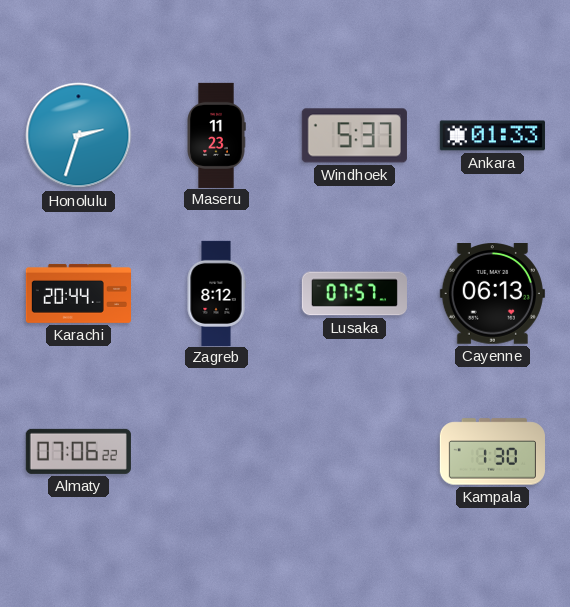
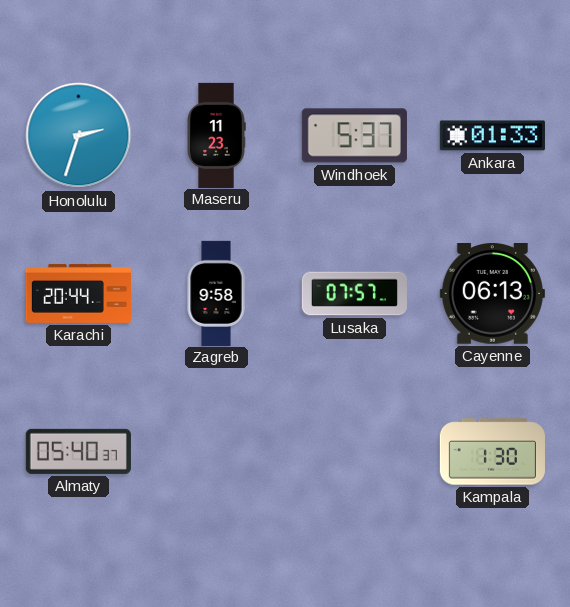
Zagreb: 8:12 -> 9:58 (216, 293)
Almaty: 07:06 -> 05:40 (78, 451)
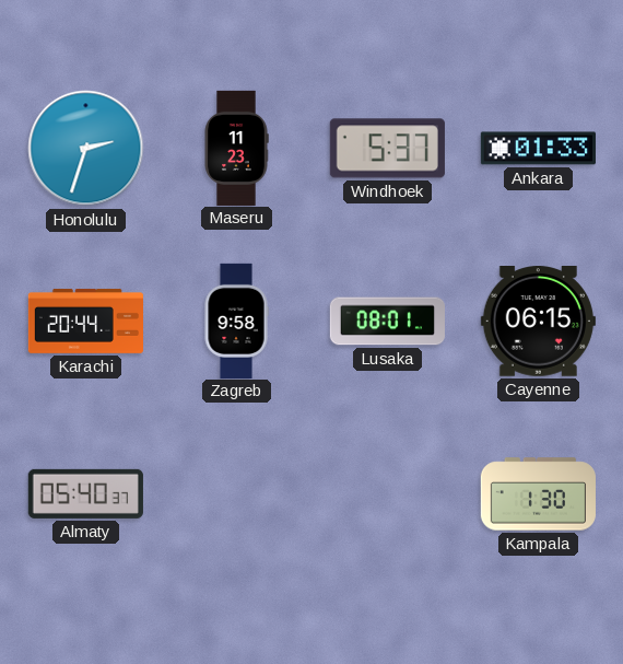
Lusaka: 07:57 -> 08:01 (387, 322)
Cayenne: 06:13 -> 06:15 (538, 322)
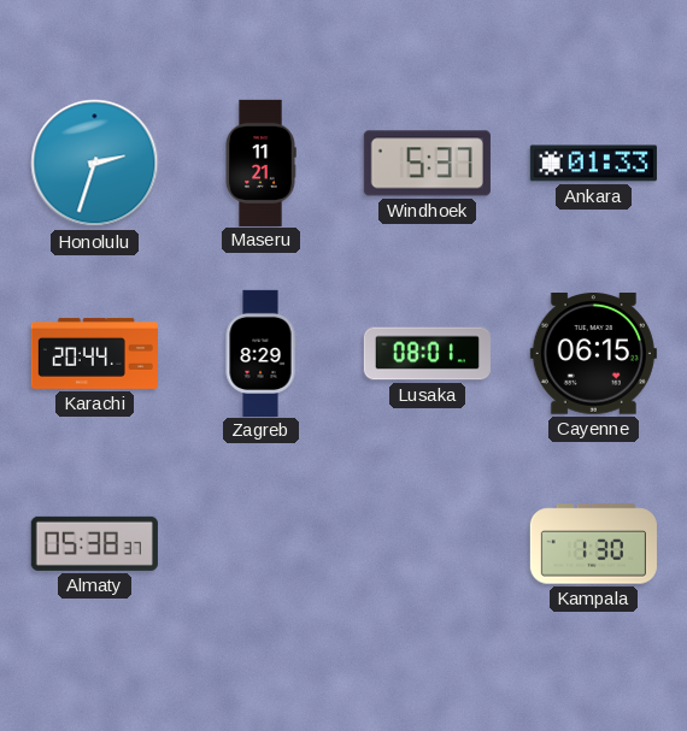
Maseru: 11:23 -> 11:21 (260, 163)
Zagreb: 9:58 -> 8:29 (260, 353)
Almaty: 05:40 -> 05:38 (94, 543)
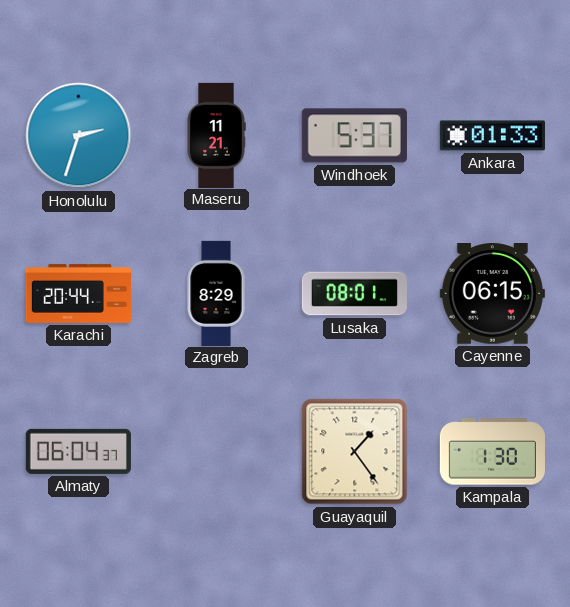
Almaty: 05:38 -> 06:04 (78, 451)
Guayaquil: none -> 1:24 (355, 452)
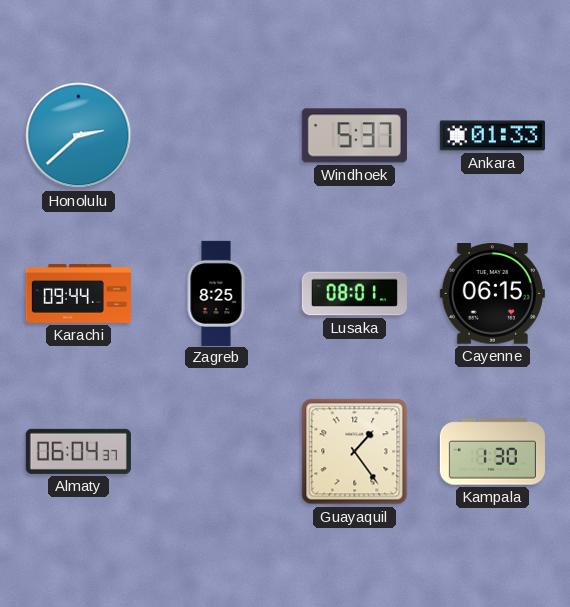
Honolulu: 2:33 -> 2:38 (79, 136)
Maseru: 11:21 -> none (216, 135)
Karachi: 20:44 -> 09:44 (78, 293)
Zagreb: 8:29 -> 8:25 (216, 293)
